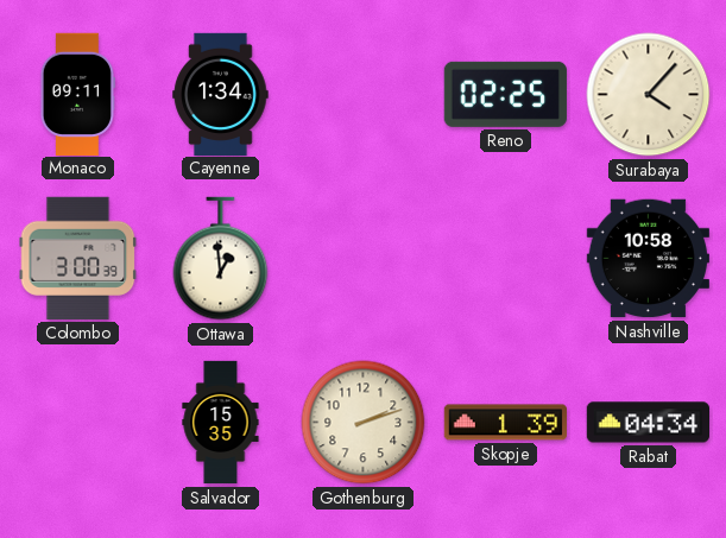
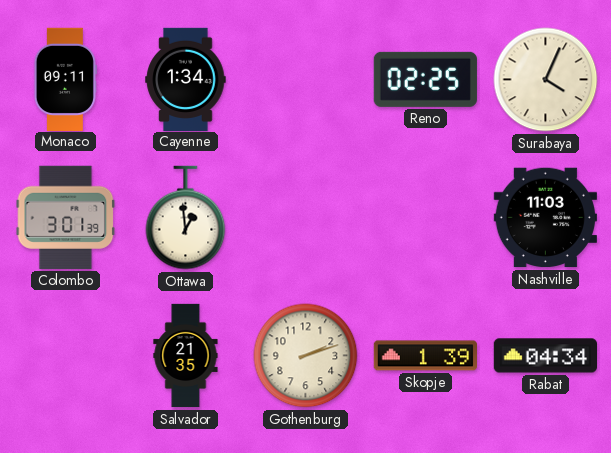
Surabaya: 4:07 -> 4:04 (546, 80)
Colombo: 3:00 -> 3:01 (66, 217)
Nashville: 10:58 -> 11:03 (545, 218)
Salvador: 15:35 -> 21:35 (186, 356)
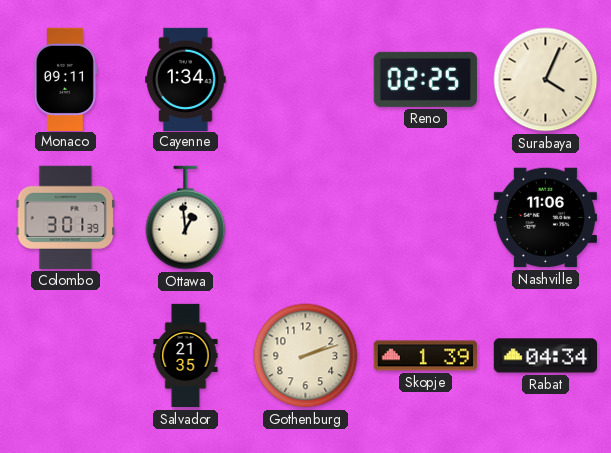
Nashville: 11:03 -> 11:06 (545, 218)
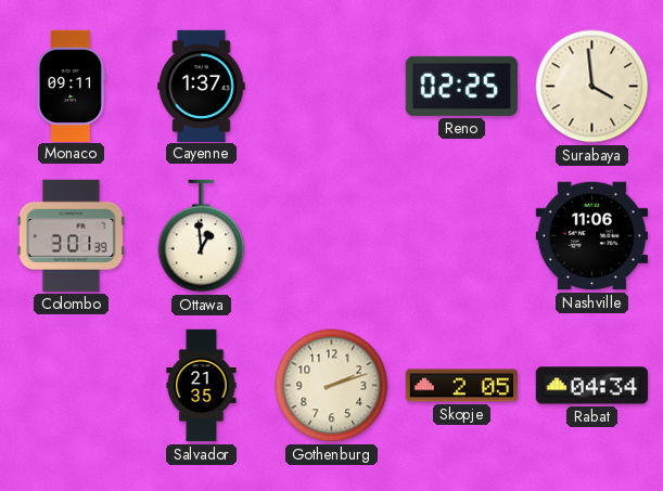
Cayenne: 1:34 -> 1:37 (202, 86)
Surabaya: 4:04 -> 3:59 (592, 87)
Skopje: 1:39 -> 2:05 (461, 386)
